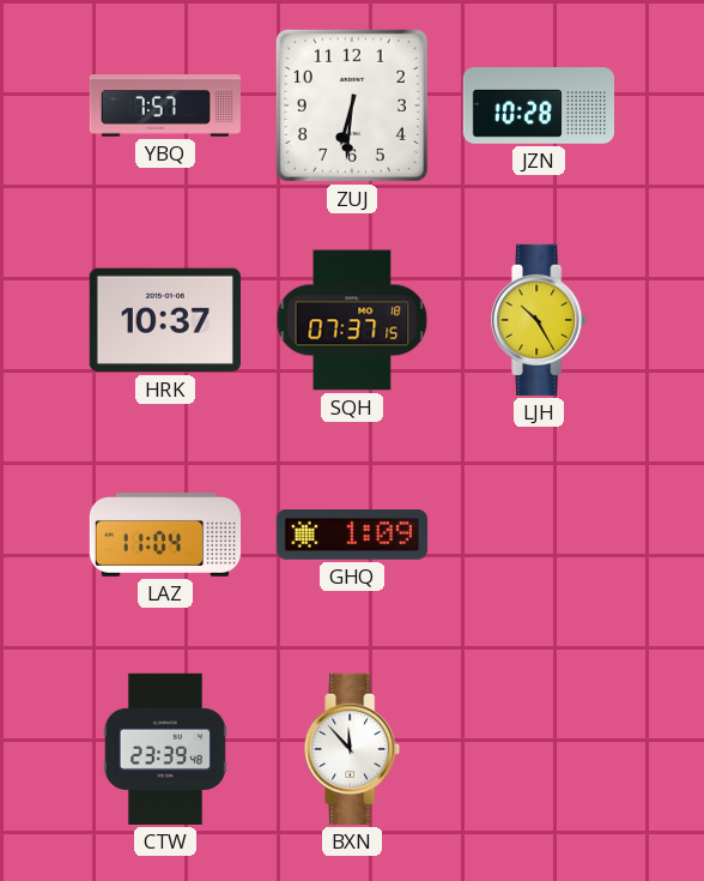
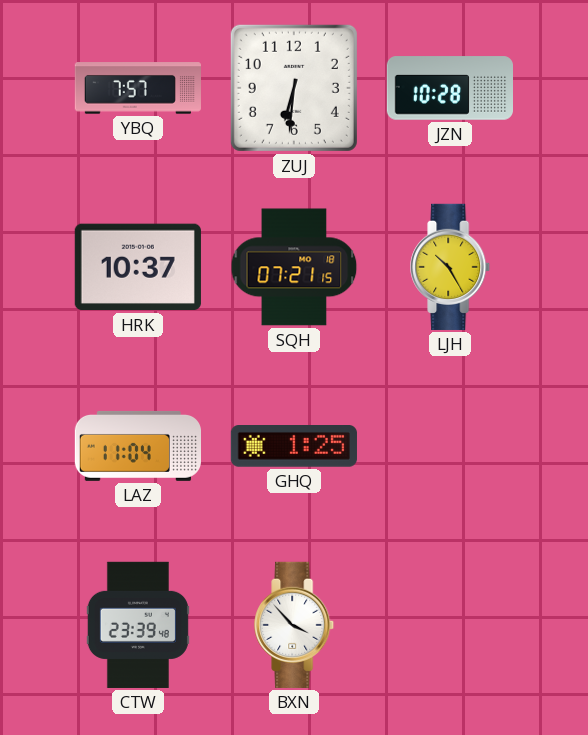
SQH: 07:37 -> 07:21 (294, 267)
GHQ: 1:09 -> 1:25 (294, 447)
BXN: 11:53 -> 3:53 (295, 625)
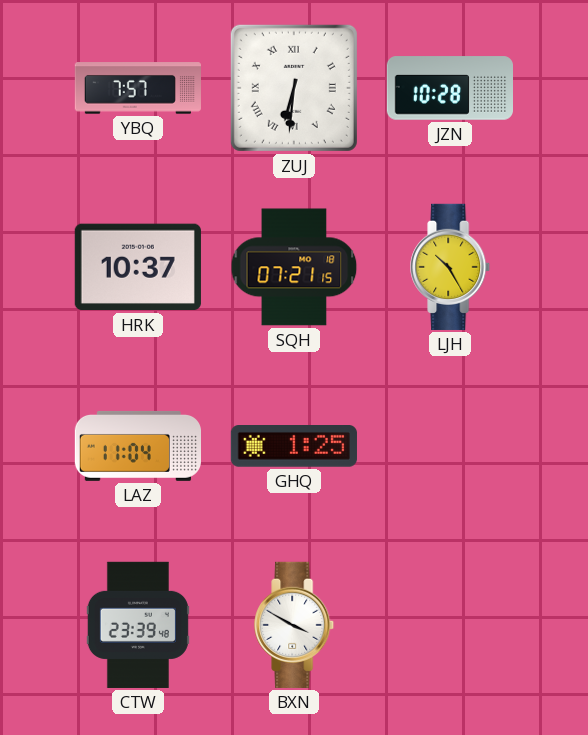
ZUJ numerals: Arabic -> Roman (294, 88)
BXN: 3:53 -> 3:50 (295, 625)
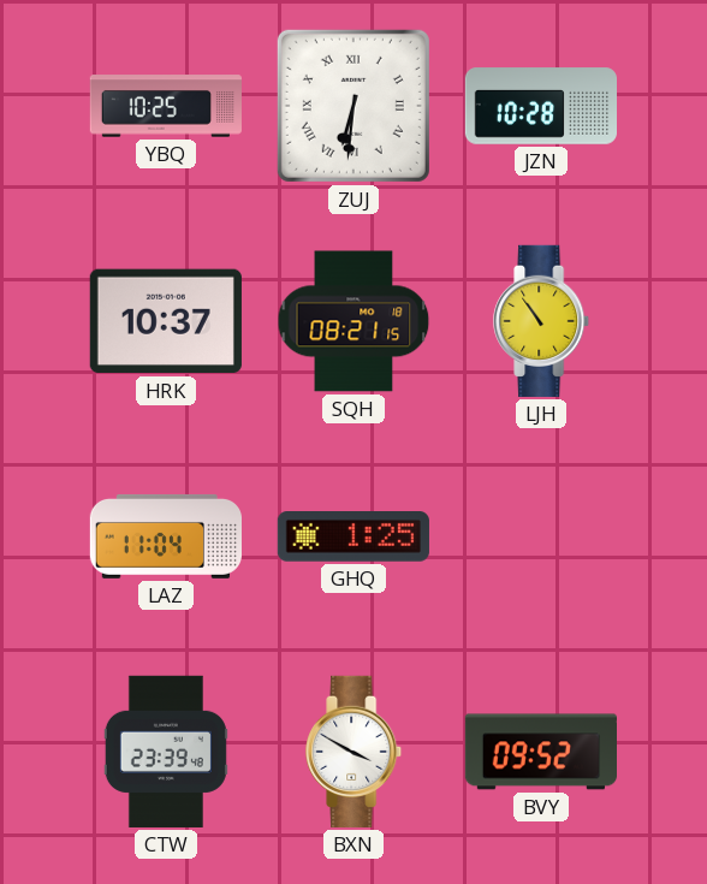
YBQ: 7:57 -> 10:25 (166, 106)
SQH: 07:21 -> 08:21 (353, 321)
LJH: 10:25 -> 10:54 (542, 321)
BVY: none -> 09:52 (540, 752)
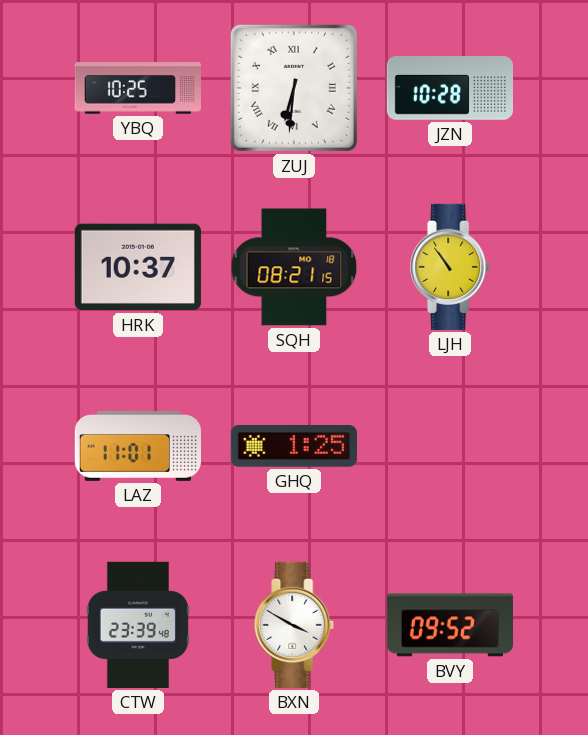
LAZ: 11:04 -> 11:01 (137, 446)
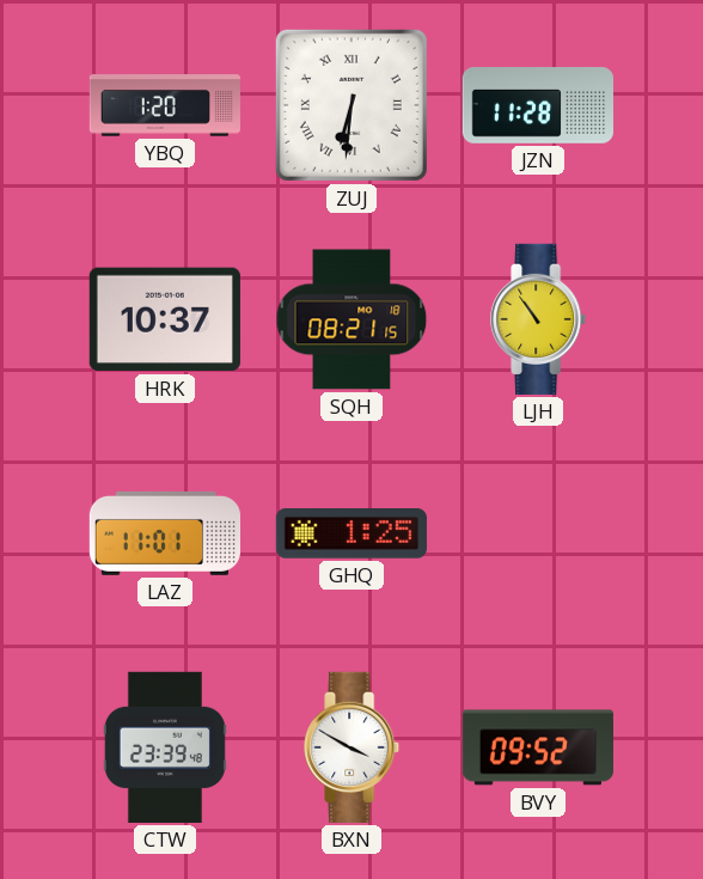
YBQ: 10:25 -> 1:20 (165, 105)
JZN: 10:28 -> 11:28 (537, 105)
